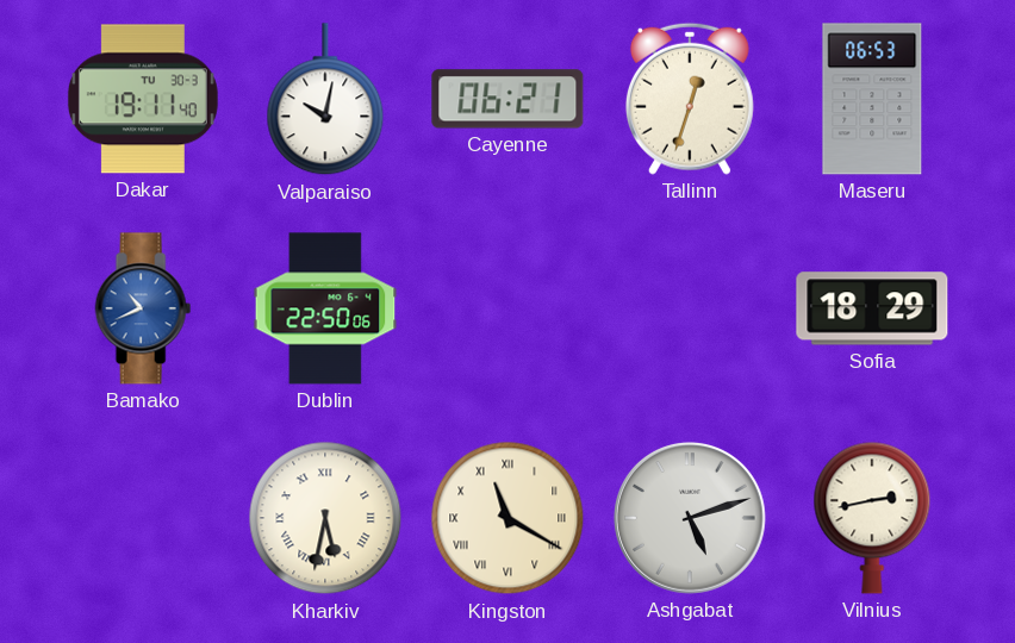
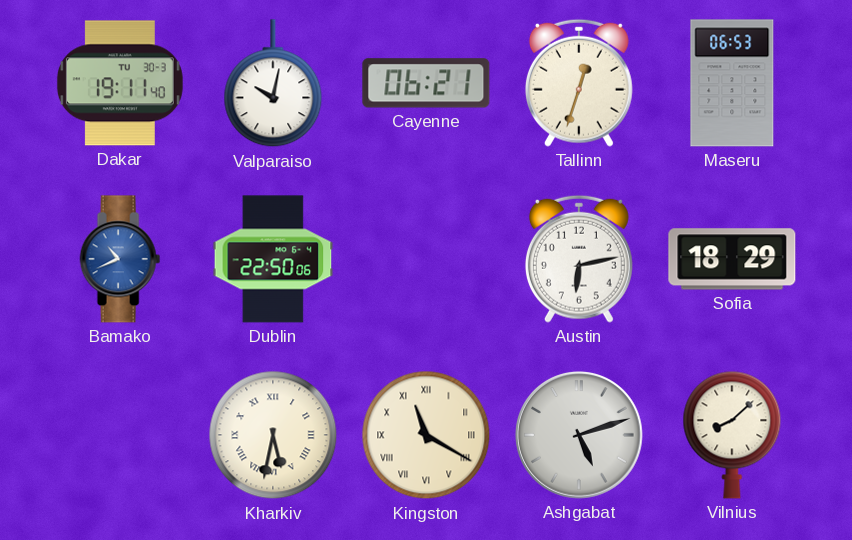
Austin: none -> 6:13 (579, 259)
Vilnius: 2:43 -> 8:08 (732, 435)
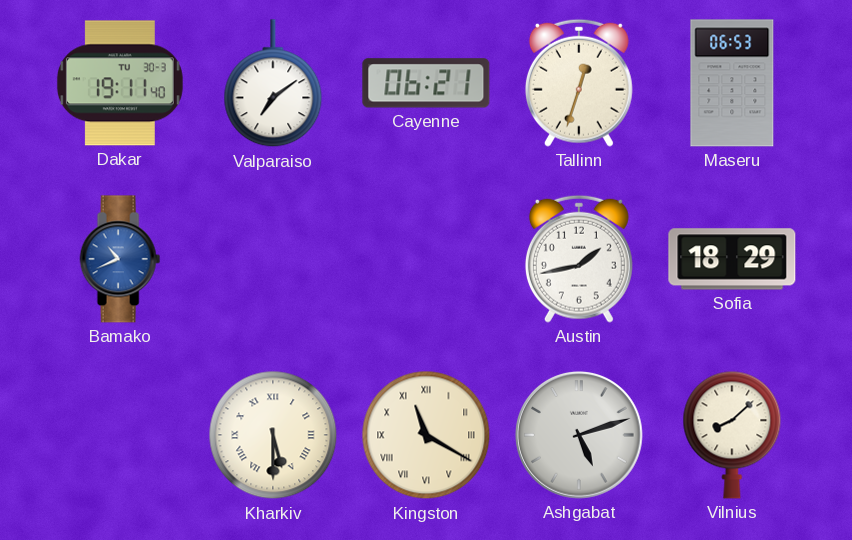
Valparaiso: 10:02 -> 7:09 (273, 84)
Dublin: 22:50 -> none (273, 259)
Austin: 6:13 -> 1:43 (579, 259)
Kharkiv: 5:32 -> 5:30 (273, 435)
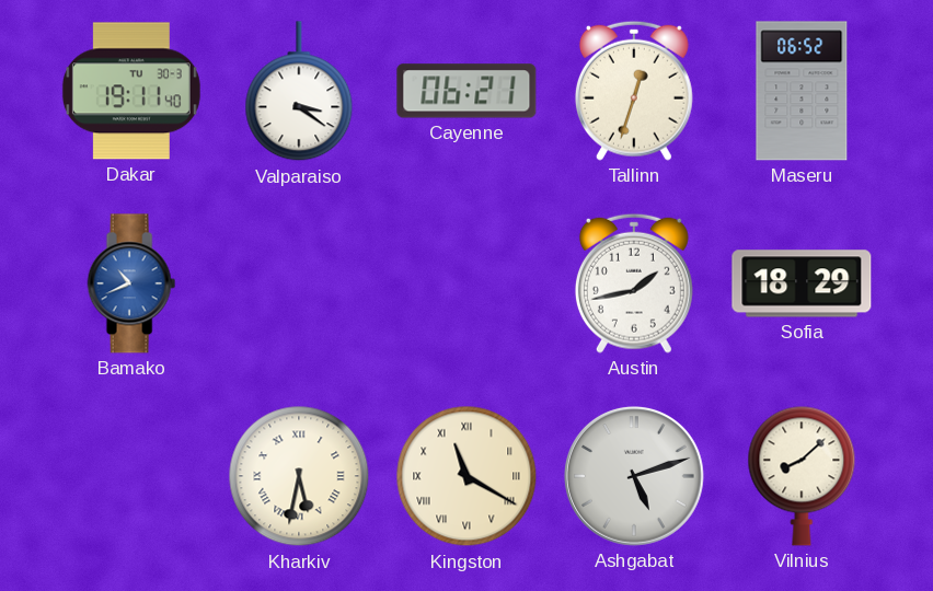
Valparaiso: 7:09 -> 3:21 (299, 92)
Maseru: 06:53 -> 06:52 (802, 91)
Kharkiv: 5:30 -> 5:32 (299, 476)
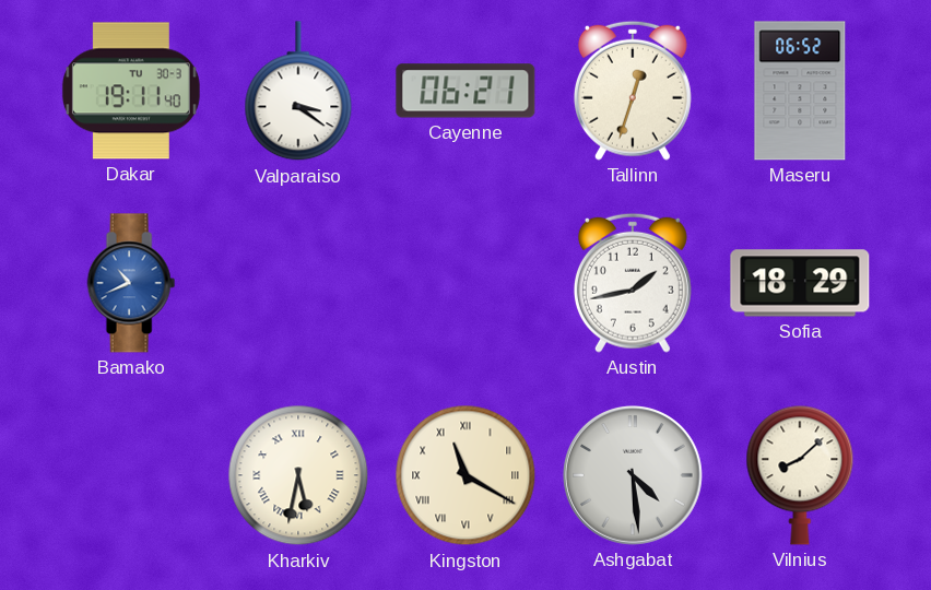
Ashgabat: 5:12 -> 4:29 (633, 475)
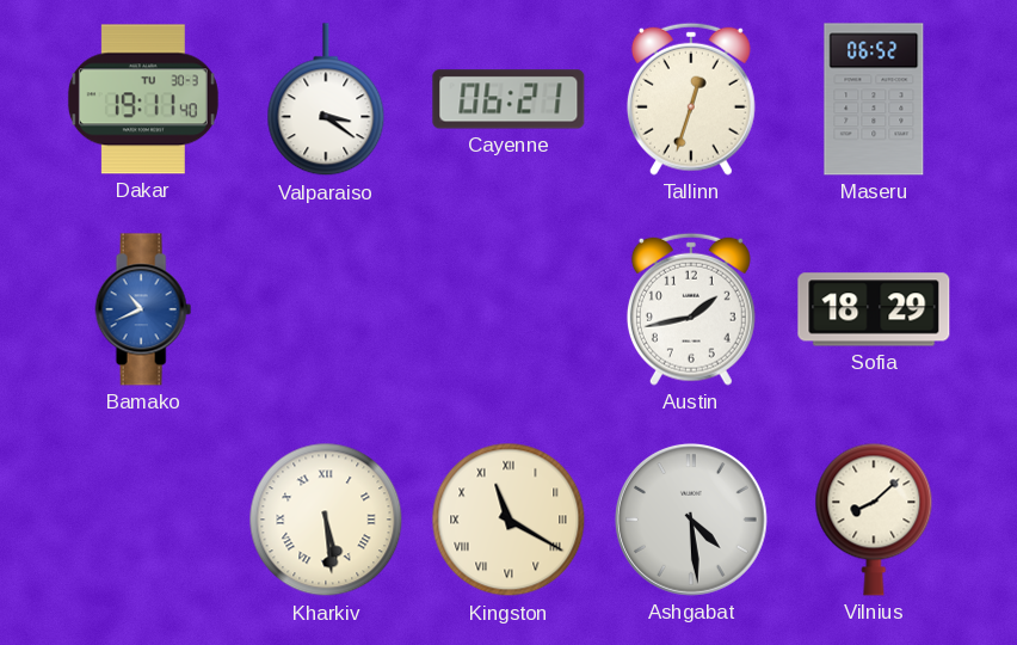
Kharkiv: 5:32 -> 5:29 (326, 520)
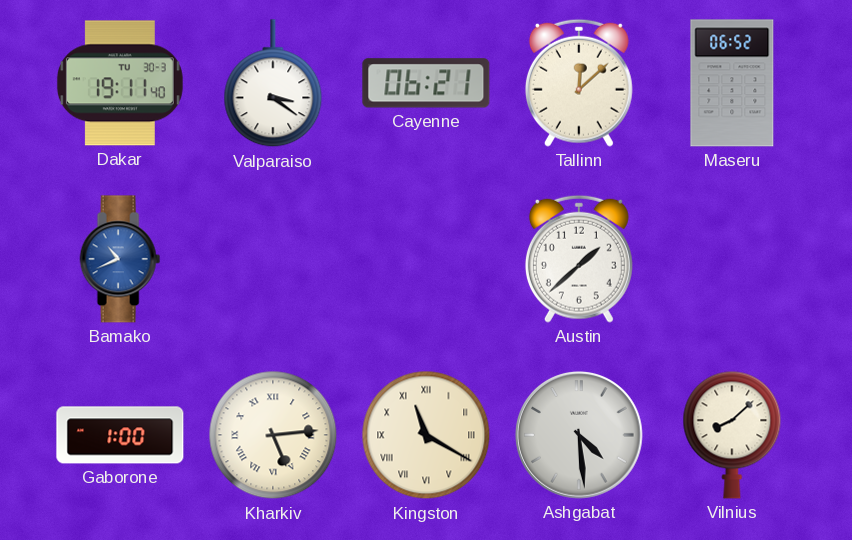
Tallinn: 12:33 -> 12:08 (579, 83)
Austin: 1:43 -> 1:38 (579, 259)
Sofia: 18:29 -> none (874, 309)
Gaborone: none -> 1:00 (120, 435)
Kharkiv: 5:29 -> 5:14 (273, 435)
